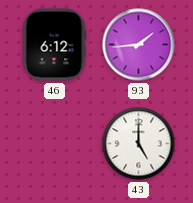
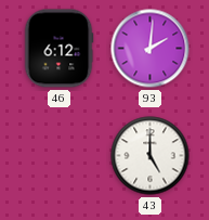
93: 1:44 -> 2:01 (151, 49)
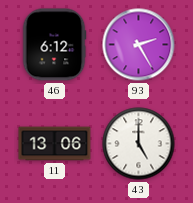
93: 2:01 -> 2:25 (139, 45)
11: none -> 13:06 (55, 144)
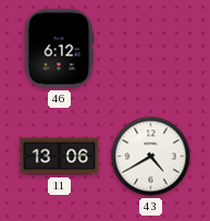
93: 2:25 -> none (139, 45)
43: 5:00 -> 4:40 (151, 157)
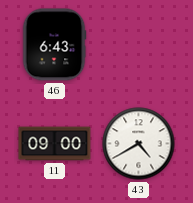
46: 6:12 -> 6:43 (54, 45)
11: 13:06 -> 09:00 (55, 144)
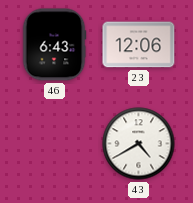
23: none -> 12:06 (139, 45)
11: 09:00 -> none (55, 144)
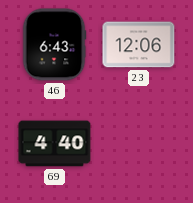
69: none -> 4:40 (55, 144)
43: 4:40 -> none (139, 144)
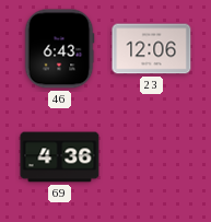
69: 4:40 -> 4:36 (60, 157)
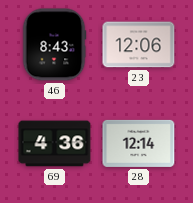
46: 6:43 -> 8:43 (54, 45)
28: none -> 12:14 (139, 143)
